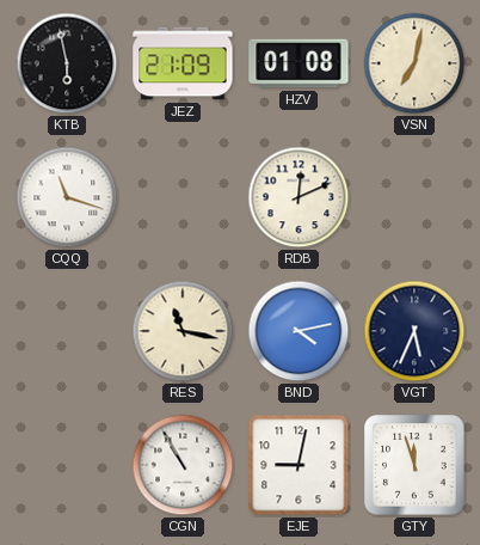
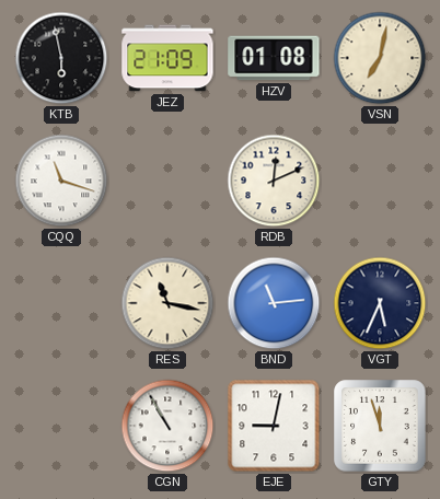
BND: 4:13 -> 11:14 (274, 303)
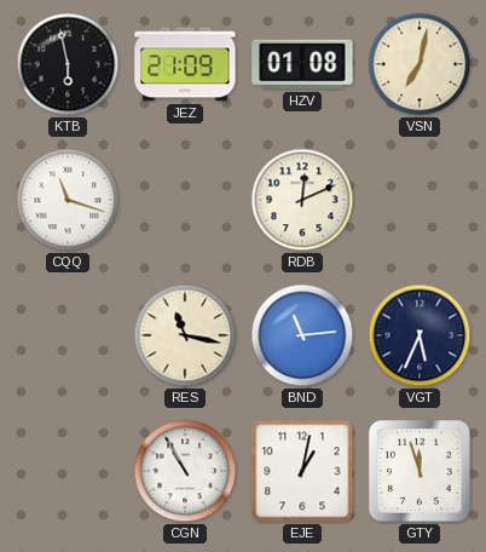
EJE: 9:02 -> 1:02 (302, 471)
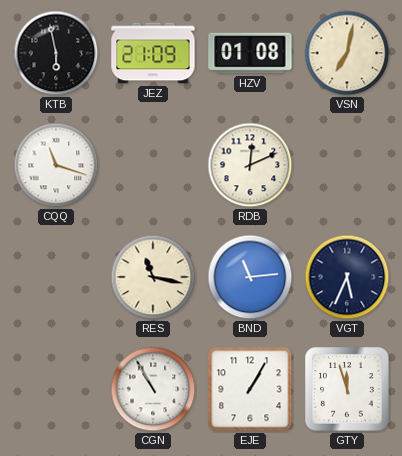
EJE: 1:02 -> 1:05 (250, 389)
